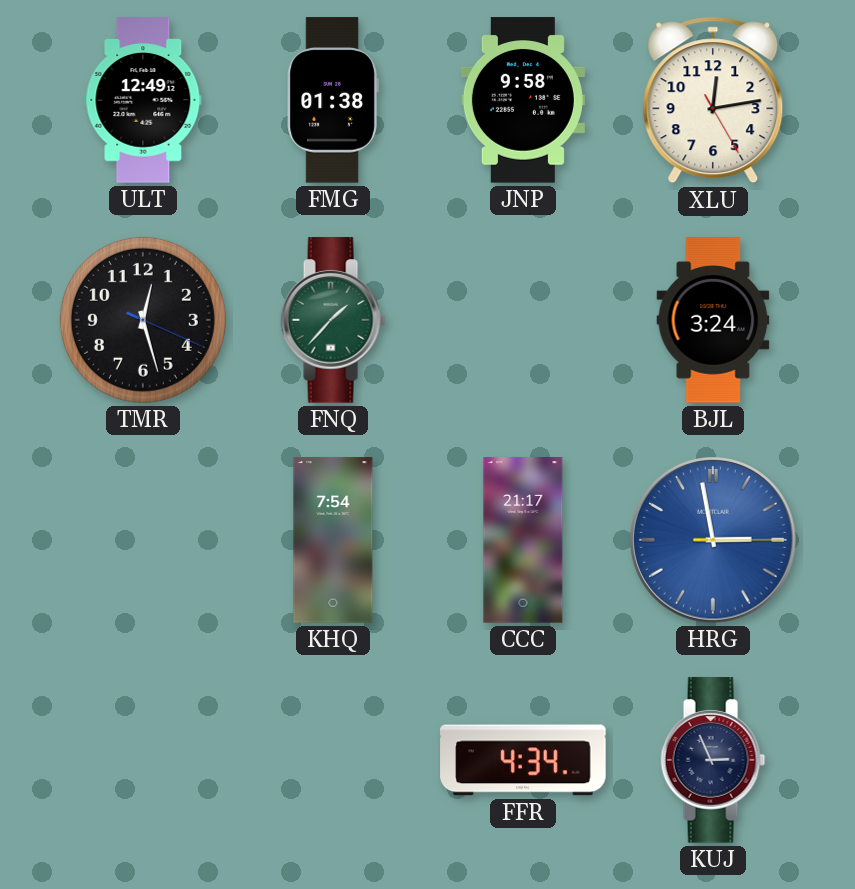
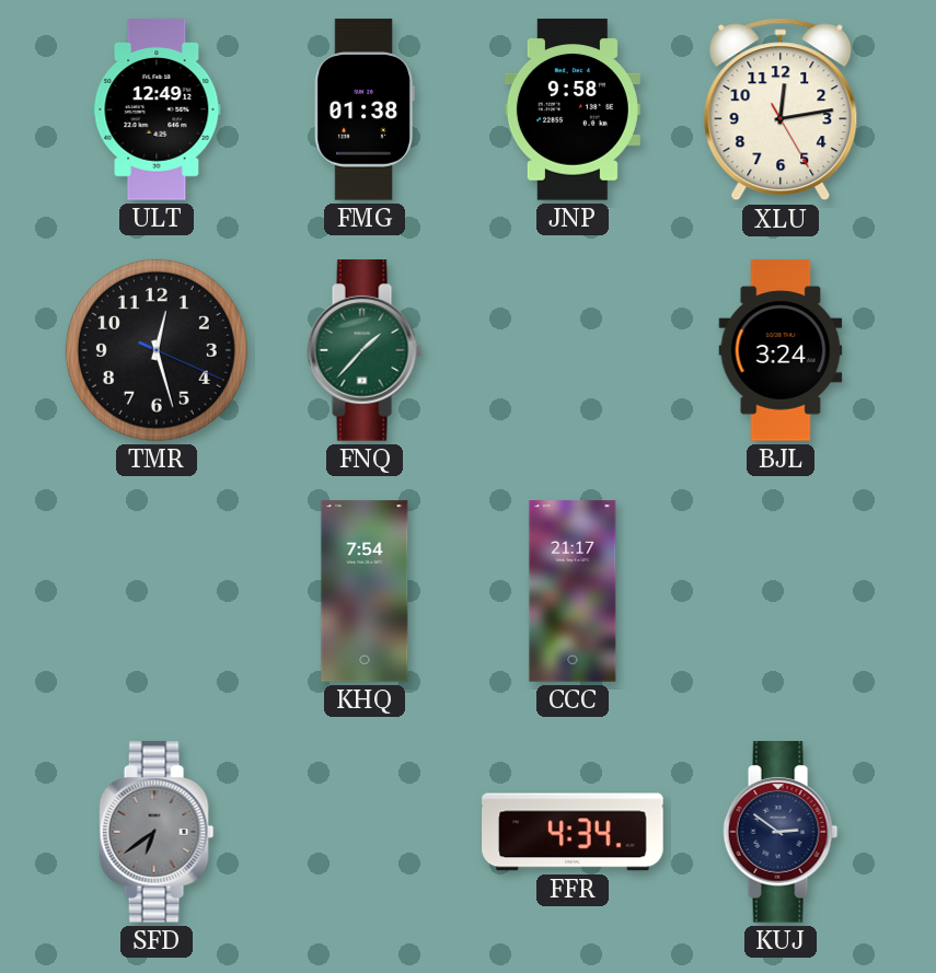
HRG: 2:58 -> none (714, 541)
SFD: none -> 6:39 (157, 832)
KUJ: 2:56 -> 2:51 (781, 832)
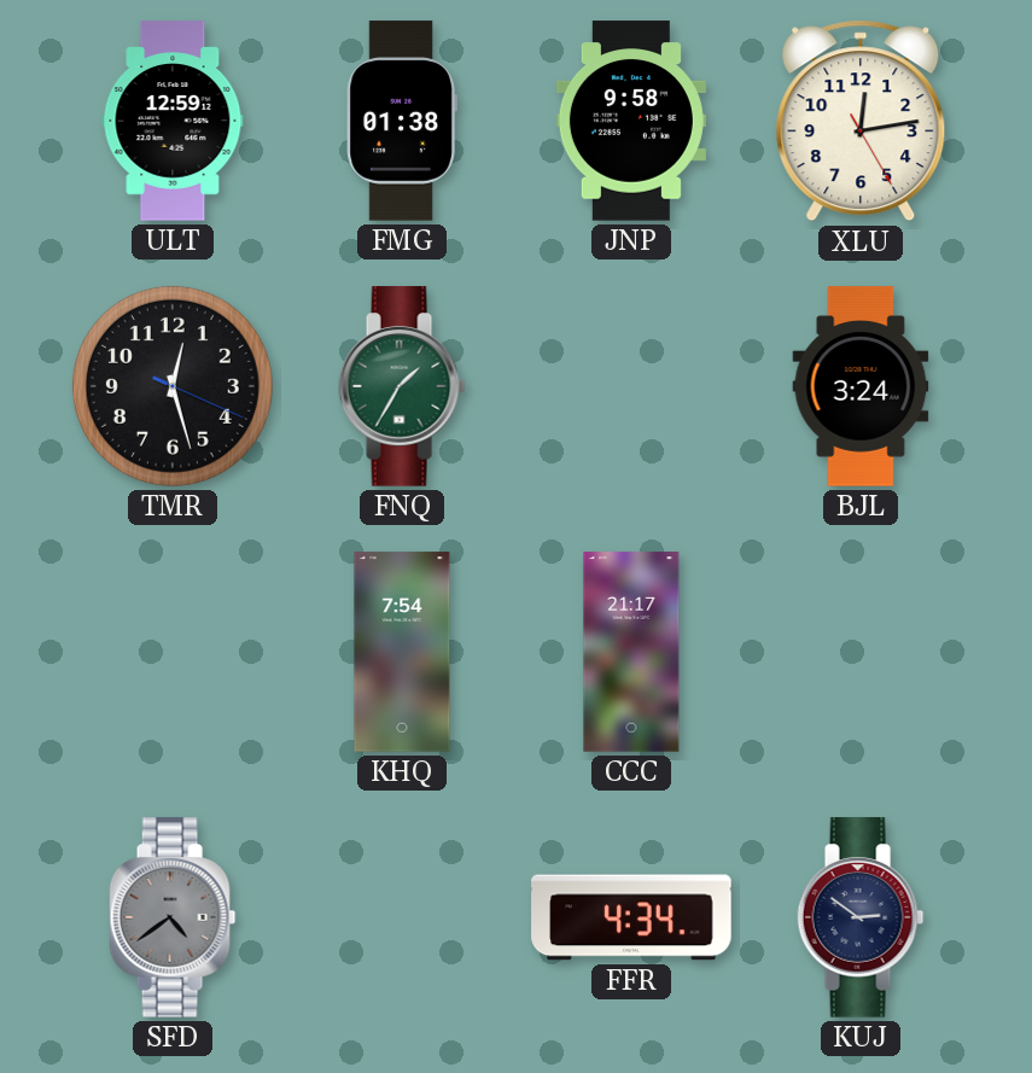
ULT: 12:49 -> 12:59 (173, 121)
FNQ: 1:37 -> 1:35 (402, 386)
SFD: 6:39 -> 4:39 (173, 917)
